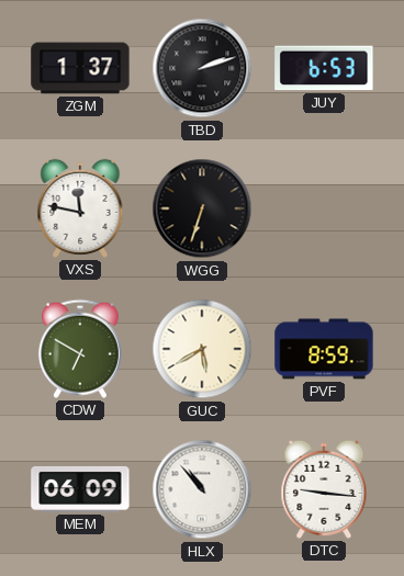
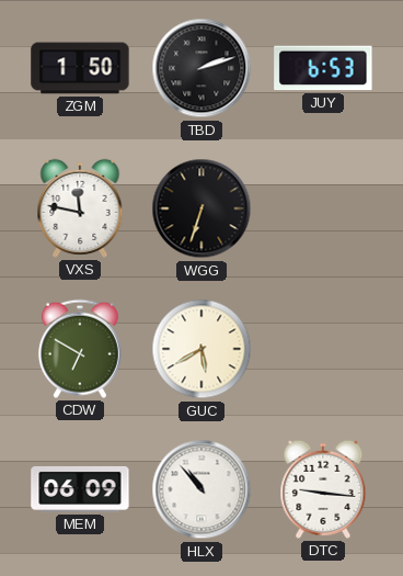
ZGM: 1:37 -> 1:50 (80, 68)
PVF: 8:59 -> none (324, 349)
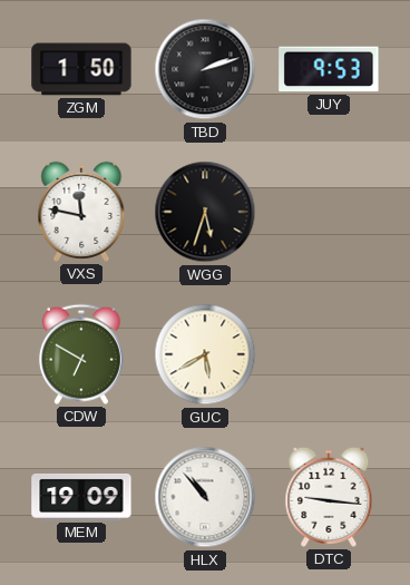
JUY: 6:53 -> 9:53 (329, 69)
WGG: 6:33 -> 5:33 (205, 212)
MEM: 06:09 -> 19:09 (81, 497)
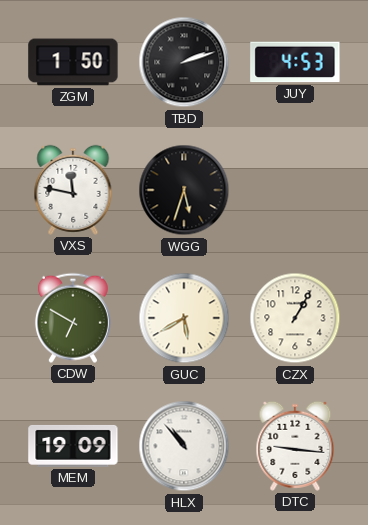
JUY: 9:53 -> 4:53 (295, 62)
CZX: none -> 1:05 (295, 318)
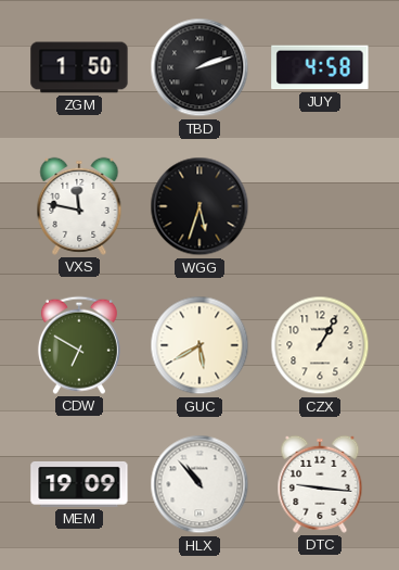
JUY: 4:53 -> 4:58 (320, 67)
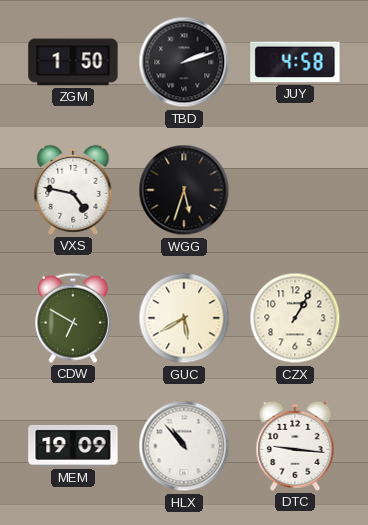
VXS: 11:47 -> 4:47 (73, 190)
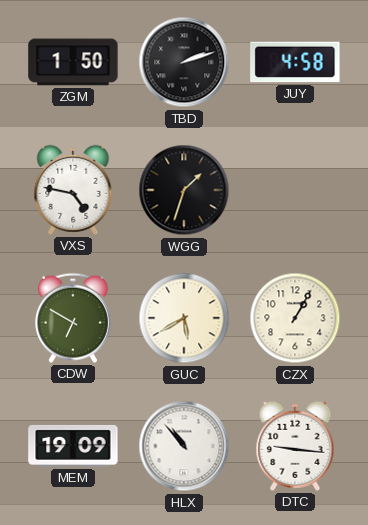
WGG: 5:33 -> 1:33 (184, 190)
